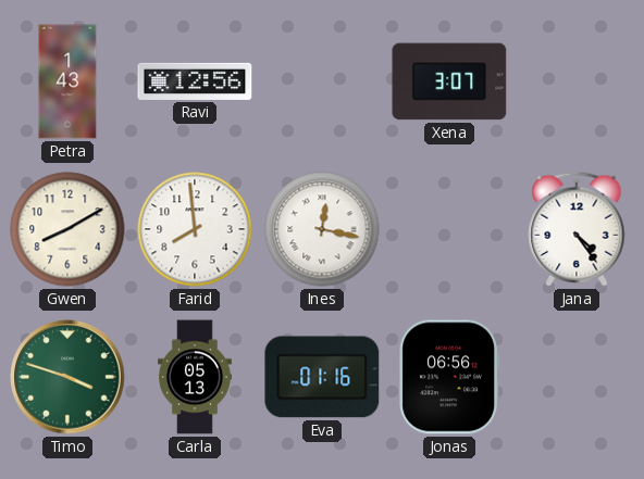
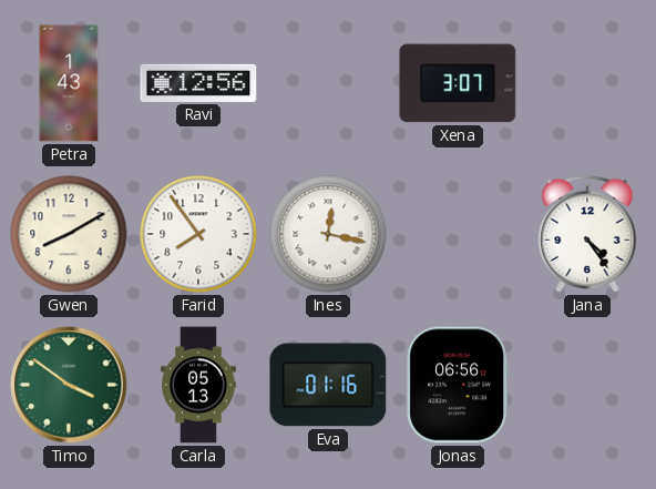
Farid: 7:59 -> 7:54 (198, 234)
Timo: 3:48 -> 3:51 (69, 385)
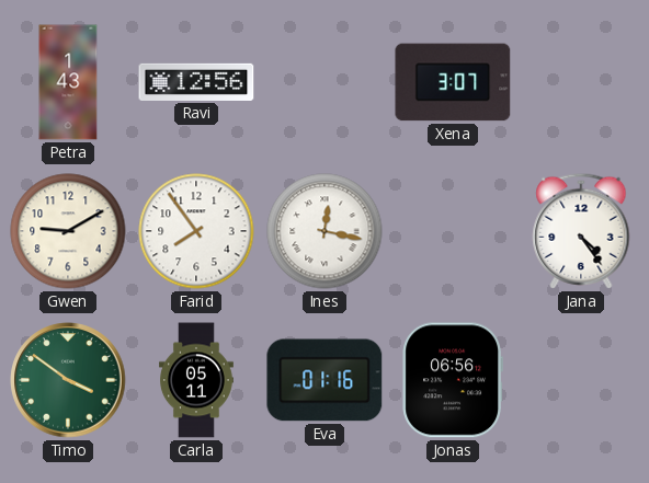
Gwen: 8:10 -> 9:10 (68, 231)
Carla: 05:13 -> 05:11 (197, 380)
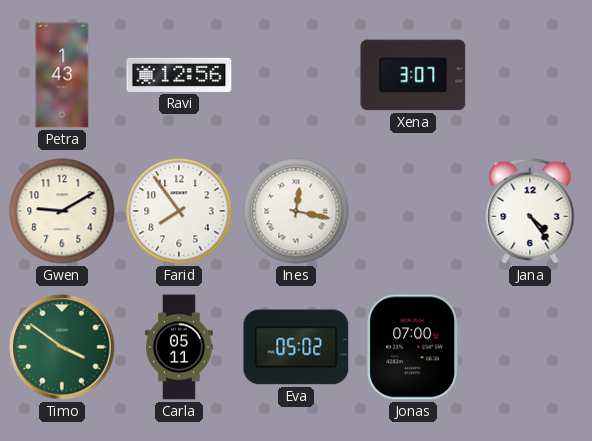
Eva: 01:16 -> 05:02 (296, 347)
Jonas: 06:56 -> 07:00 (412, 347)
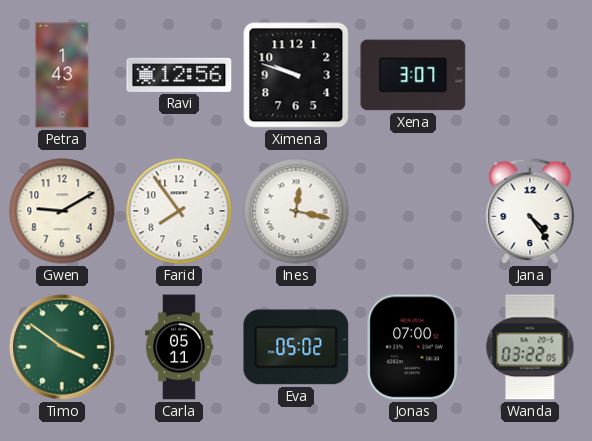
Ximena: none -> 9:48 (296, 75)
Wanda: none -> 03:22 (530, 347)
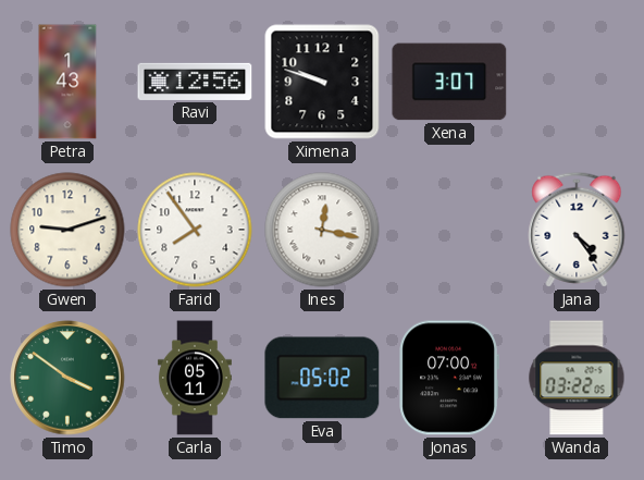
Gwen: 9:10 -> 9:12 (67, 230)
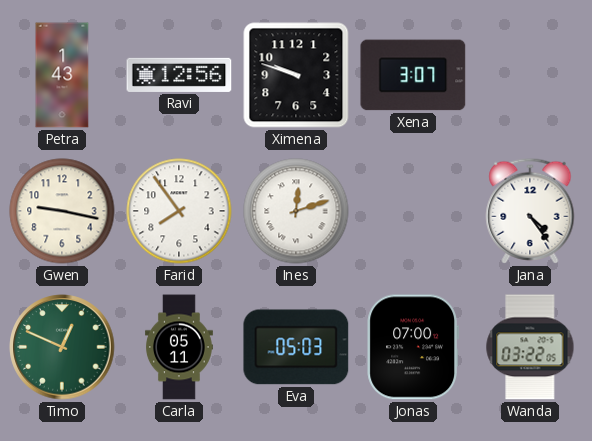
Gwen: 9:12 -> 9:17 (62, 211)
Ines: 12:17 -> 12:12 (296, 211)
Timo: 3:51 -> 12:49 (62, 347)
Eva: 05:02 -> 05:03 (296, 347)
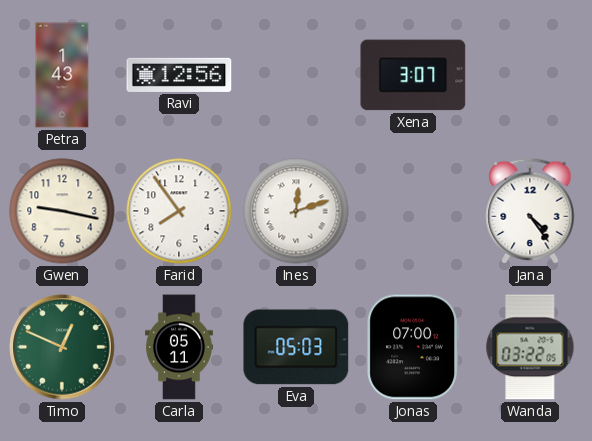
Ximena: 9:48 -> none (296, 75)
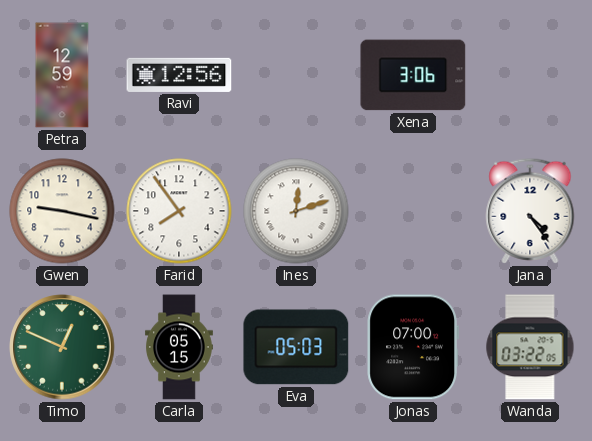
Petra: 1:43 -> 12:59 (62, 75)
Xena: 3:07 -> 3:06 (413, 75)
Carla: 05:11 -> 05:15 (180, 347)
